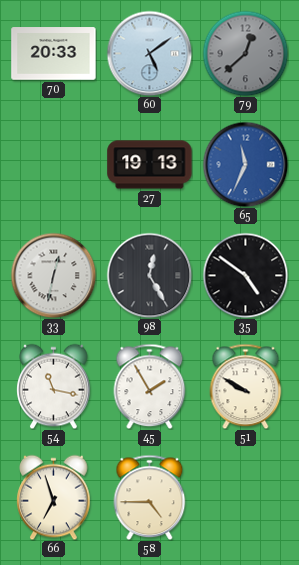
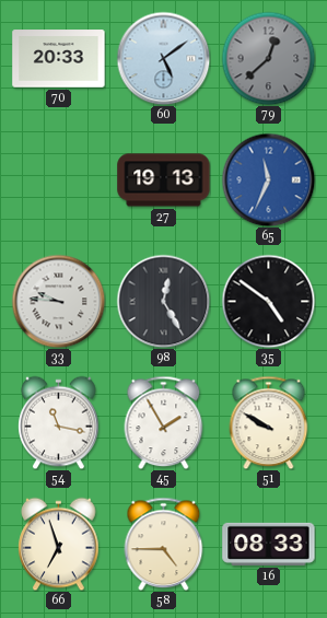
33: 12:32 -> 9:46 (58, 301)
16: none -> 08:33 (269, 544)
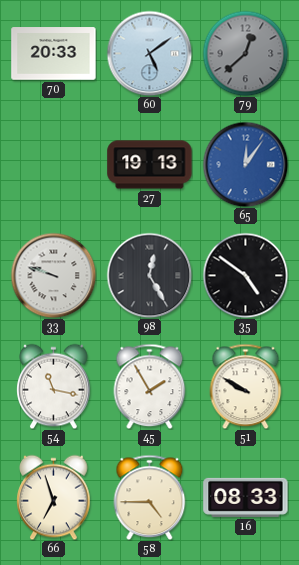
65: 11:34 -> 12:06 (245, 164)
33: 9:46 -> 9:48 (53, 275)
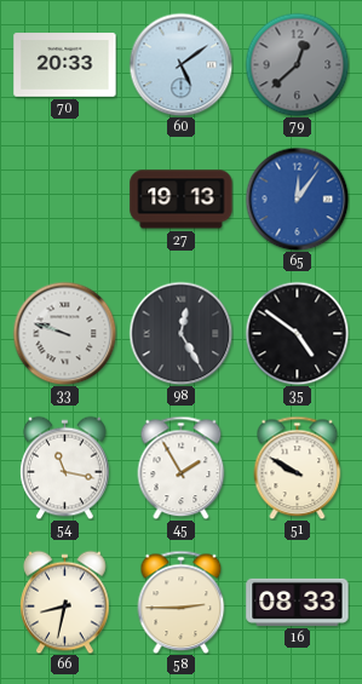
66: 6:57 -> 8:32 (65, 602)
58: 4:45 -> 2:45 (182, 602)
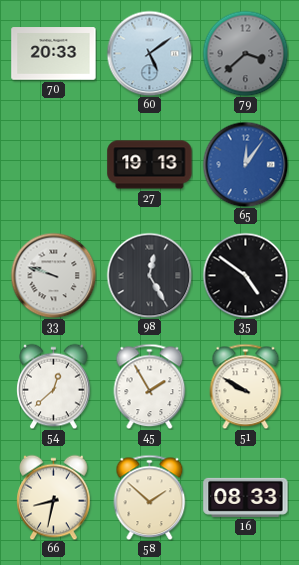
79: 12:38 -> 3:38 (245, 53)
54: 11:17 -> 12:38 (54, 386)
58: 2:45 -> 1:52 (150, 497)
